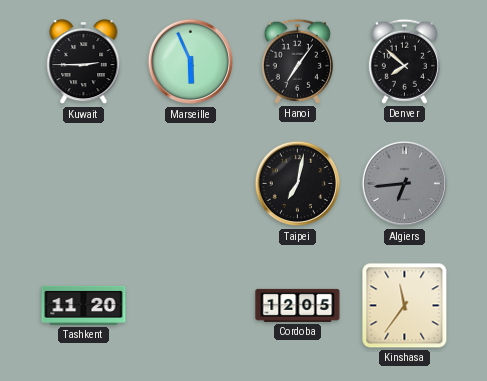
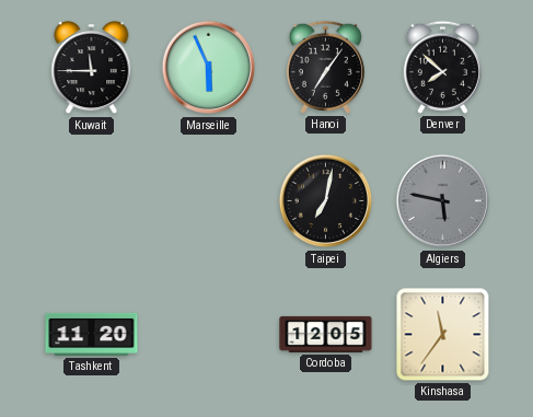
Kuwait: 2:45 -> 11:45 (92, 69)
Algiers: 6:44 -> 5:47 (443, 201)
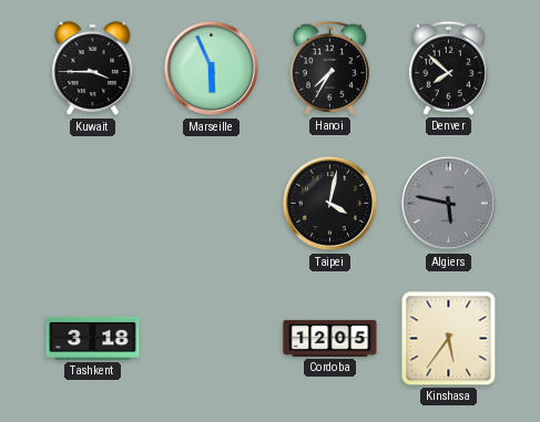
Kuwait: 11:45 -> 3:45 (93, 70)
Hanoi: 7:06 -> 7:35 (329, 68)
Taipei: 7:02 -> 4:02 (330, 204)
Tashkent: 11:20 -> 3:18 (93, 338)
Kinshasa: 11:36 -> 5:36 (449, 339)
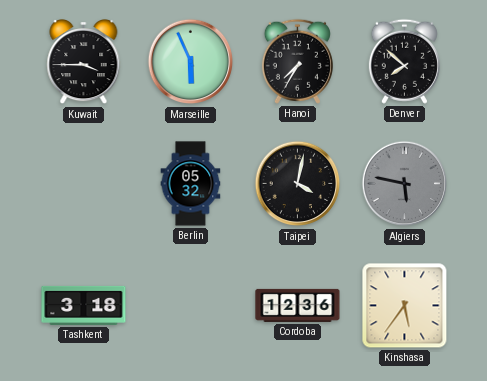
Berlin: none -> 05:32 (191, 184)
Cordoba: 12:05 -> 12:36 (298, 305)
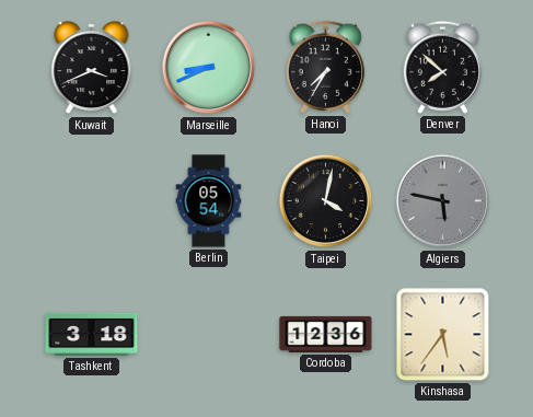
Kuwait: 3:45 -> 3:41 (92, 69)
Marseille: 5:56 -> 8:41 (209, 68)
Berlin: 05:32 -> 05:54 (209, 201)
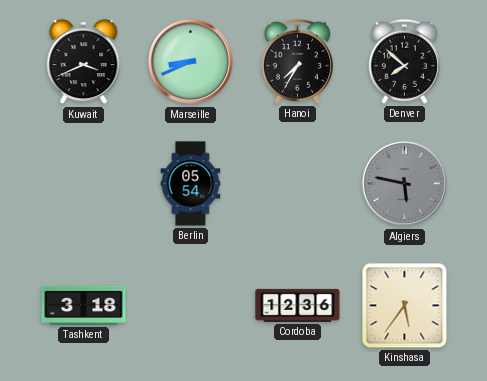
Taipei: 4:02 -> none (326, 201)
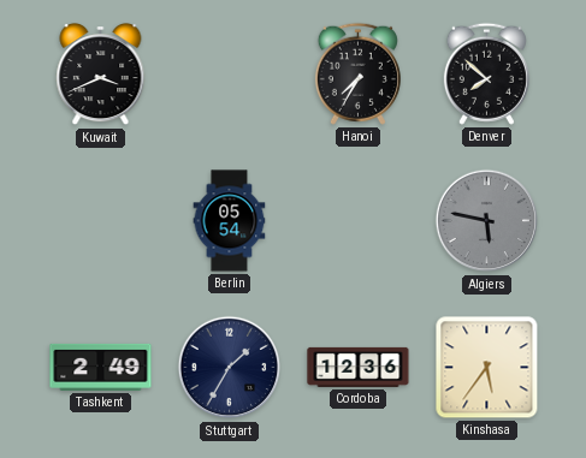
Marseille: 8:41 -> none (191, 62)
Tashkent: 3:18 -> 2:49 (101, 367)
Stuttgart: none -> 1:35 (230, 368)
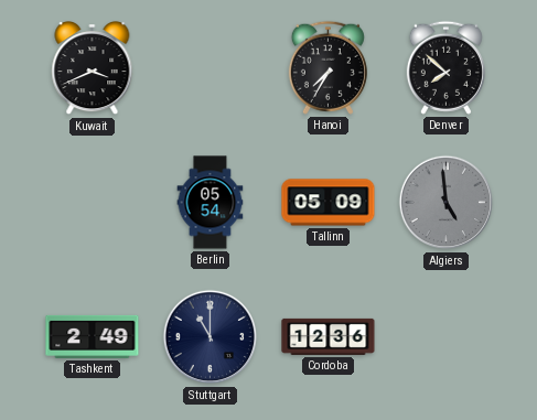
Tallinn: none -> 05:09 (329, 203)
Algiers: 5:47 -> 4:59 (447, 203)
Stuttgart: 1:35 -> 11:00 (211, 337)
Kinshasa: 5:36 -> none (487, 368)
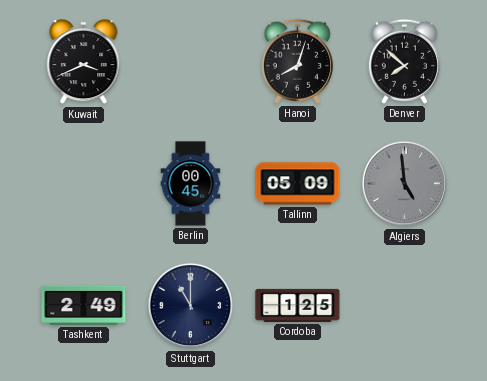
Hanoi: 7:35 -> 8:03 (297, 61)
Berlin: 05:54 -> 00:45 (191, 184)
Cordoba: 12:36 -> 1:25 (298, 305)
